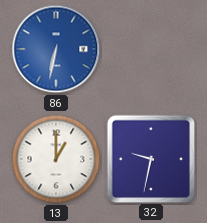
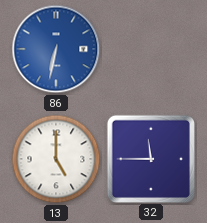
13: 1:00 -> 5:00 (56, 159)
32: 9:32 -> 11:45 (150, 158)
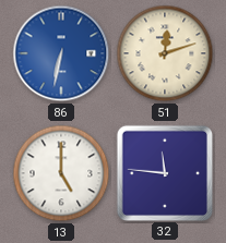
51: none -> 12:12 (165, 53)
32: 11:45 -> 11:46 (164, 172)
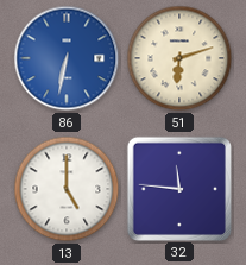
51: 12:12 -> 6:12 (179, 58)
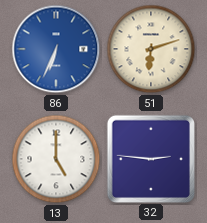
86: 6:32 -> 6:34 (56, 49)
32: 11:46 -> 2:46 (150, 158)
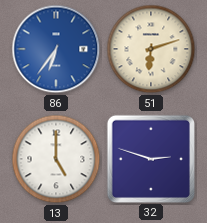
86: 6:34 -> 6:36 (56, 49)
32: 2:46 -> 2:48 (150, 158)
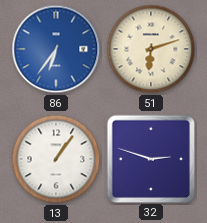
13: 5:00 -> 1:06 (56, 159)
